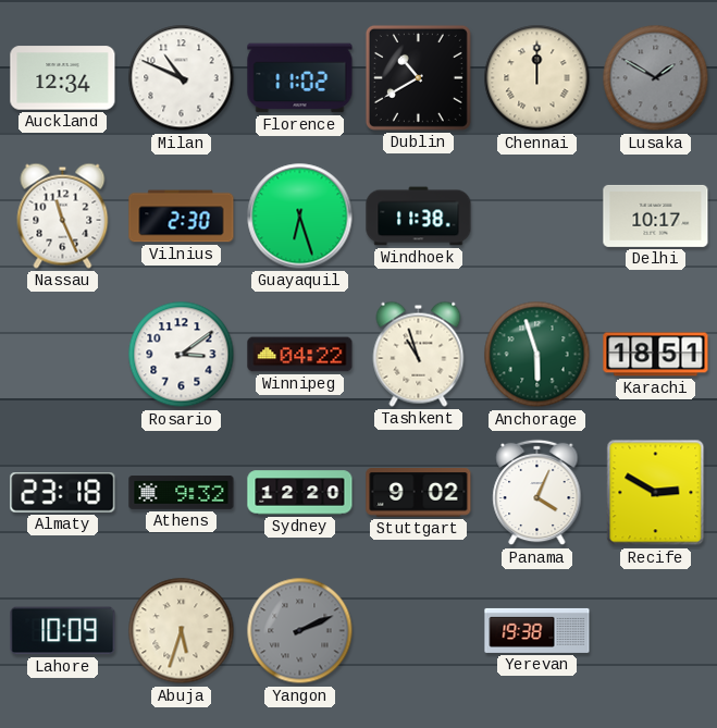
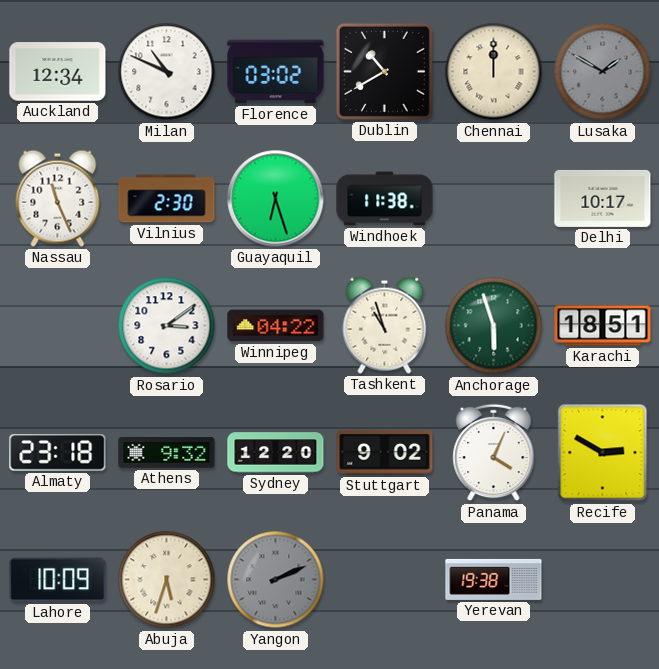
Florence: 11:02 -> 03:02 (276, 72)
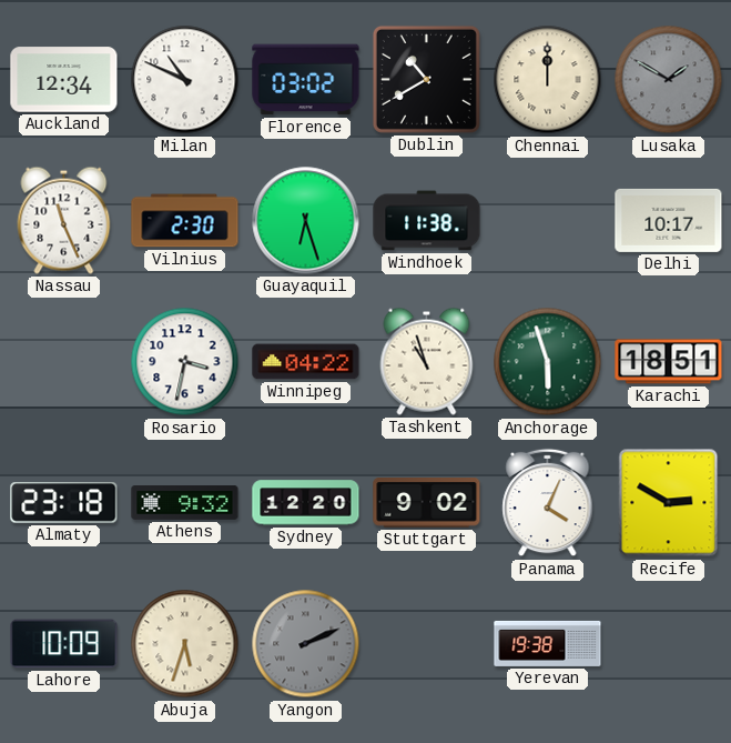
Rosario: 3:09 -> 3:32 (185, 362)
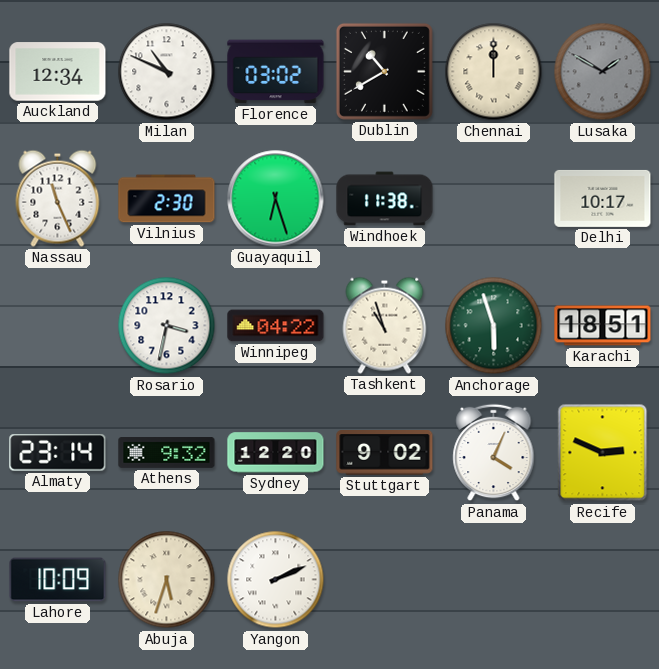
Almaty: 23:18 -> 23:14 (58, 453)
Recife: 2:50 -> 2:49 (603, 453)
Yangon dial: grey -> white (276, 580)
Yerevan: 19:38 -> none (548, 643)
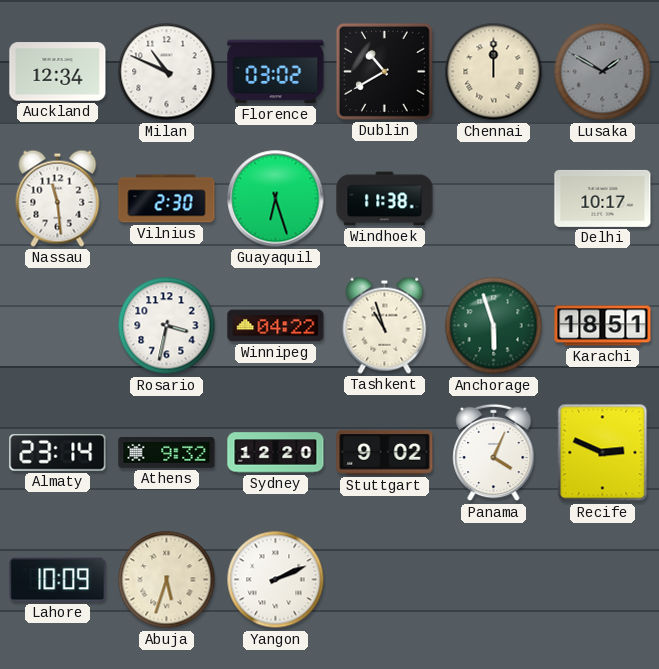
Nassau: 11:26 -> 11:29 (58, 198)
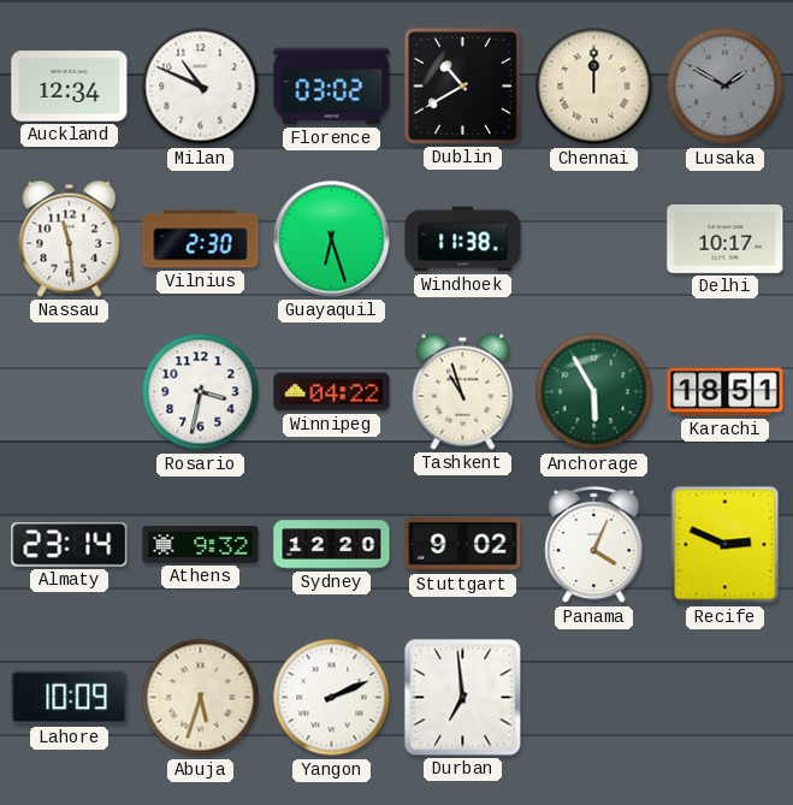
Anchorage: 5:57 -> 5:55 (594, 392)
Durban: none -> 6:59 (463, 698)
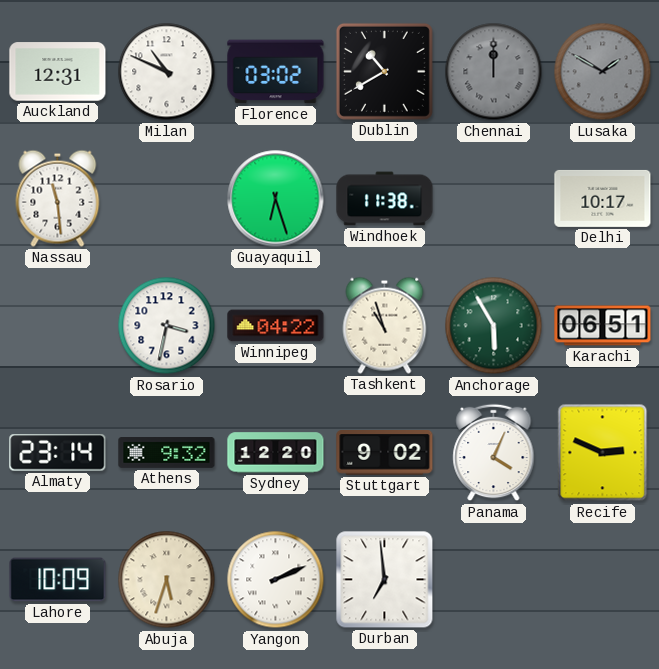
Auckland: 12:34 -> 12:31 (58, 72)
Chennai dial: cream -> grey (494, 72)
Vilnius: 2:30 -> none (201, 239)
Karachi: 18:51 -> 06:51 (603, 326)
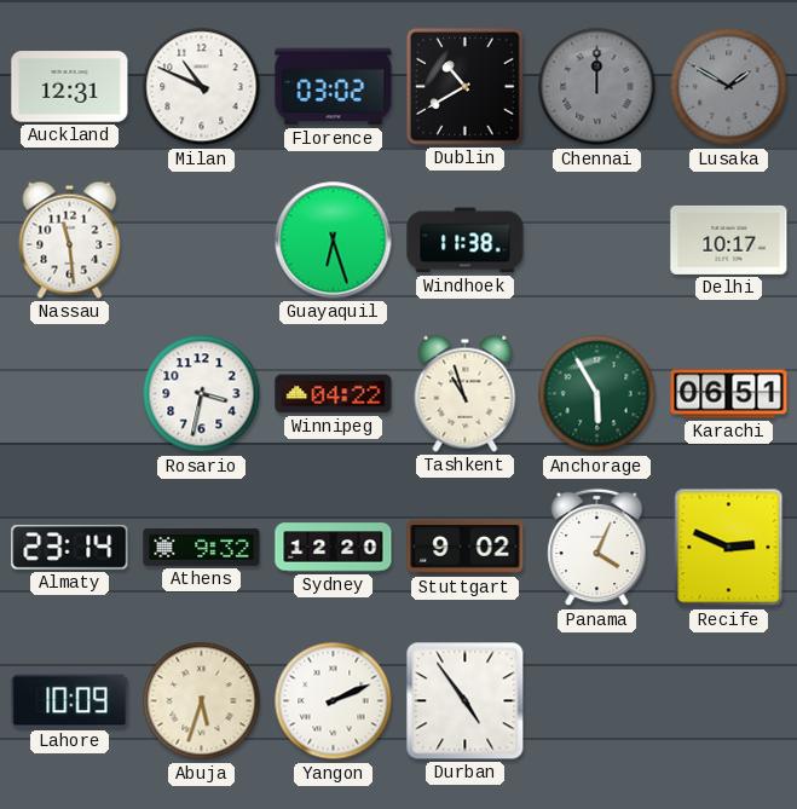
Durban: 6:59 -> 4:54 (466, 701)
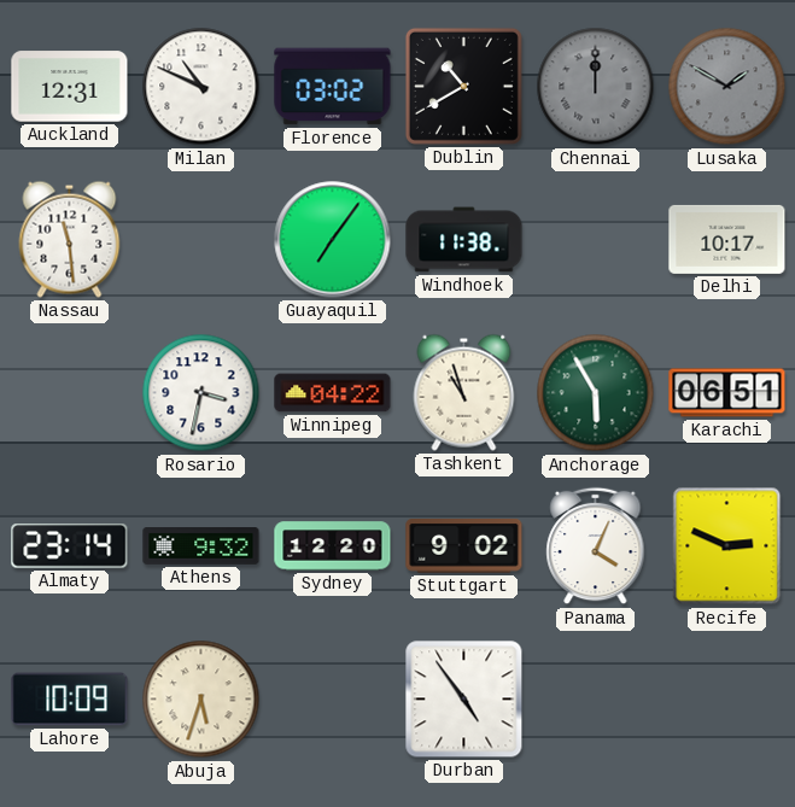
Guayaquil: 6:27 -> 7:06 (333, 240)
Yangon: 2:11 -> none (334, 701)
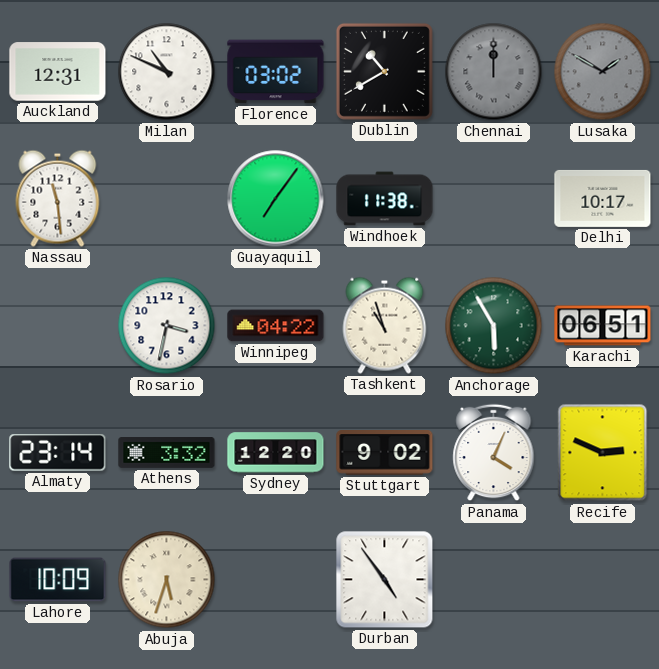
Athens: 9:32 -> 3:32 (167, 453)
